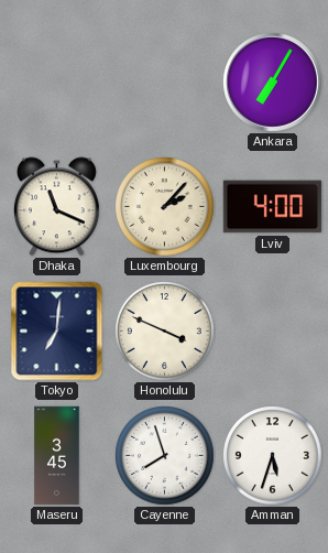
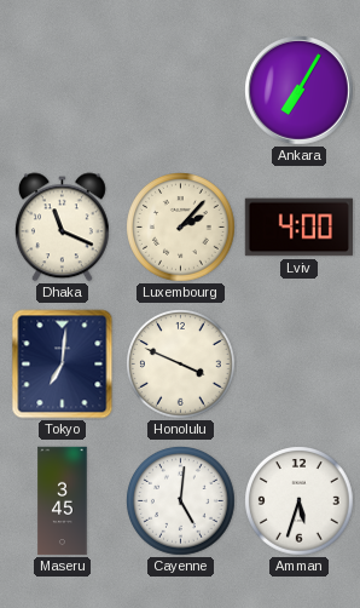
Cayenne: 7:57 -> 5:01 (181, 501)
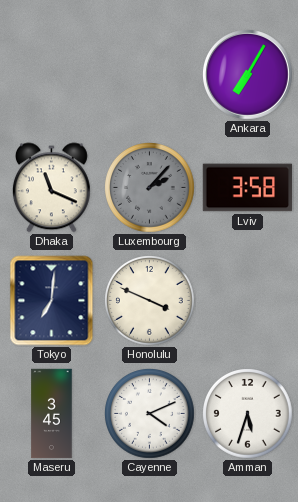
Luxembourg dial: cream -> grey (150, 188)
Lviv: 4:00 -> 3:58 (248, 188)
Cayenne: 5:01 -> 4:11 (150, 414)
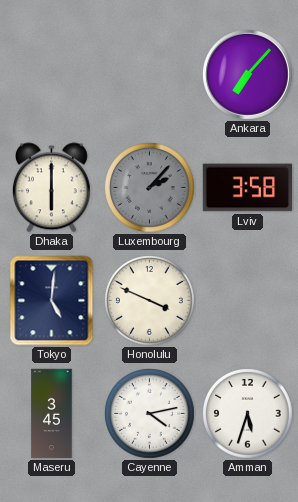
Ankara: 7:05 -> 7:07 (248, 75)
Dhaka: 11:19 -> 6:00 (51, 188)
Tokyo: 7:01 -> 5:01 (52, 301)
Cayenne: 4:11 -> 4:13 (150, 414)
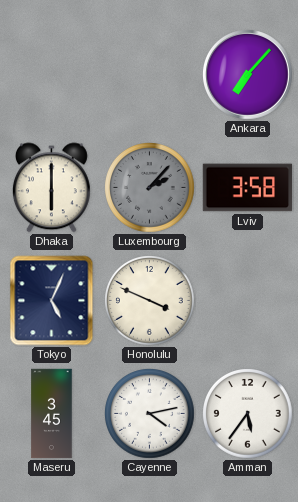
Tokyo: 5:01 -> 5:04 (52, 301)
Amman: 5:33 -> 5:36 (248, 414)
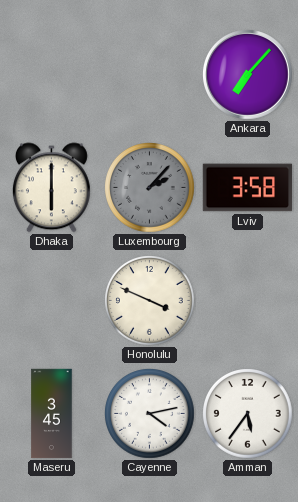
Tokyo: 5:04 -> none (52, 301)
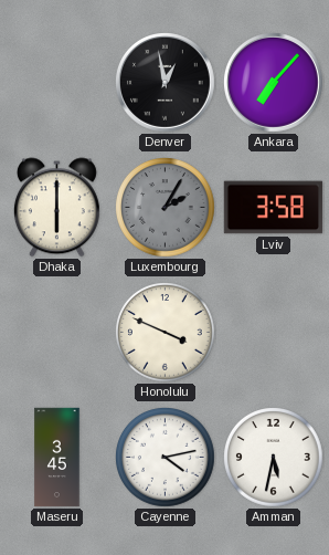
Denver: none -> 12:58 (166, 83)
Luxembourg: 2:07 -> 2:05 (166, 208)
Amman: 5:36 -> 5:32 (274, 458)
